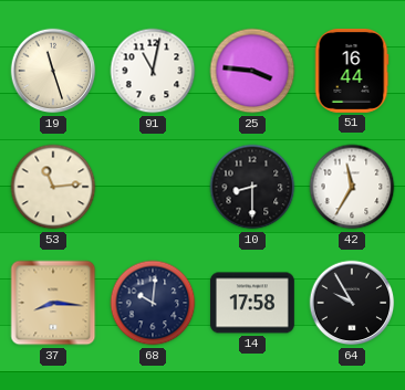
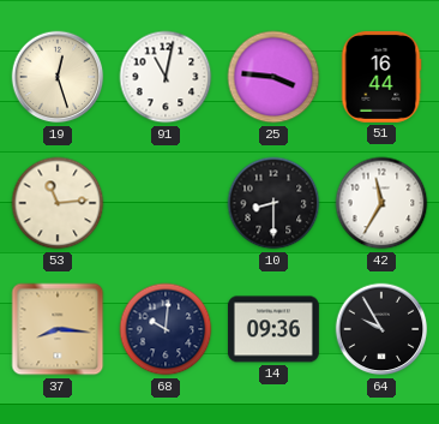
19: 11:27 -> 12:27 (58, 77)
14: 17:58 -> 09:36 (273, 329)
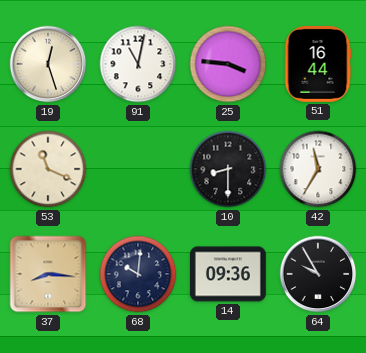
53: 11:14 -> 11:19 (48, 169)
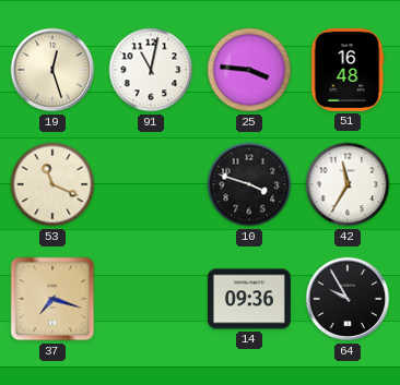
51: 16:44 -> 16:48 (348, 70)
10: 8:30 -> 3:48 (249, 184)
37: 8:16 -> 7:18 (52, 299)
68: 10:01 -> none (138, 274)
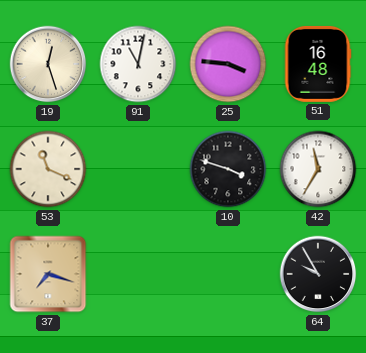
14: 09:36 -> none (249, 299)
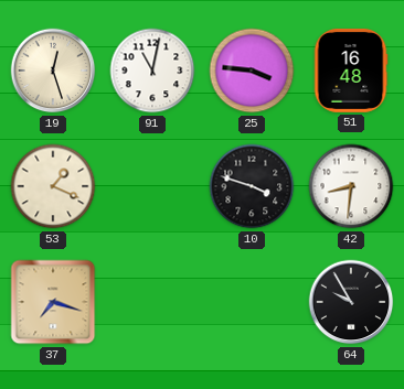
53: 11:19 -> 1:19 (53, 186)
42: 11:35 -> 8:31 (351, 186)
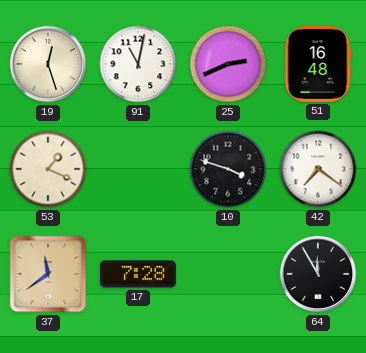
25: 3:46 -> 2:41 (228, 64)
42: 8:31 -> 7:21 (318, 169)
37: 7:18 -> 11:39 (48, 274)
17: none -> 7:28 (138, 274)
64: 9:55 -> 11:55 (318, 274)
